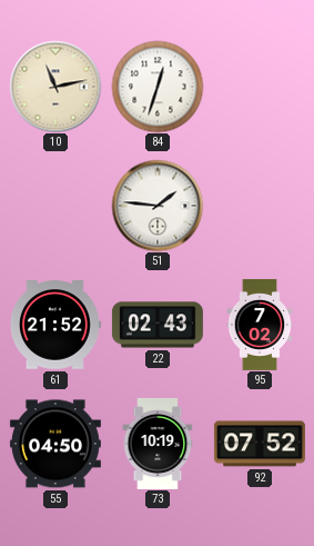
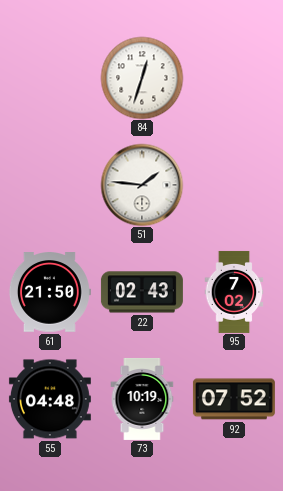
10: 11:13 -> none (55, 87)
61: 21:52 -> 21:50 (50, 292)
55: 04:50 -> 04:48 (50, 399)
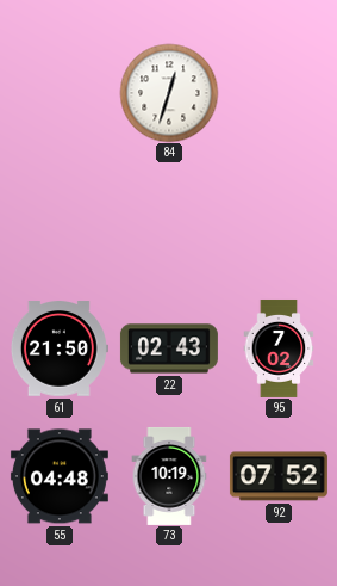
51: 1:46 -> none (142, 185)
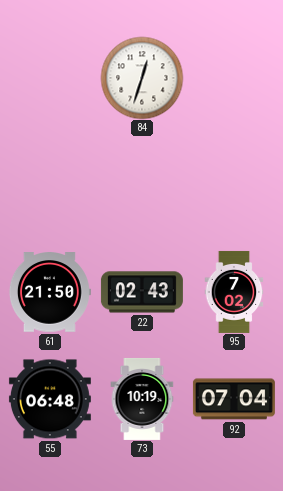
55: 04:48 -> 06:48 (50, 399)
92: 07:52 -> 07:04 (234, 399)
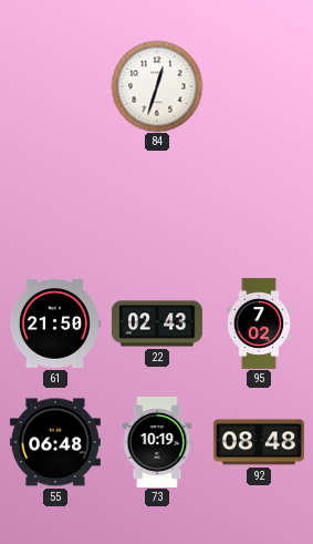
92: 07:04 -> 08:48 (259, 442)
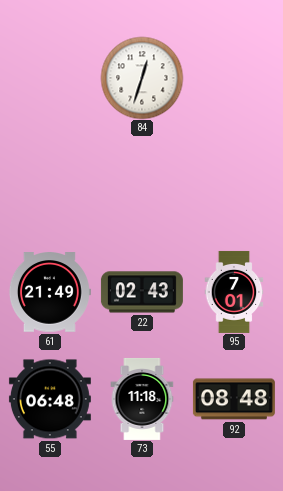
61: 21:50 -> 21:49 (50, 292)
95: 7:02 -> 7:01 (234, 292)
73: 10:19 -> 11:18 (142, 399)
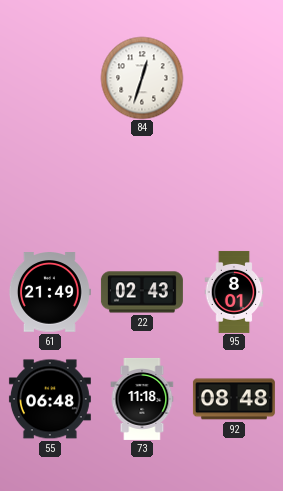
95: 7:01 -> 8:01 (234, 292)
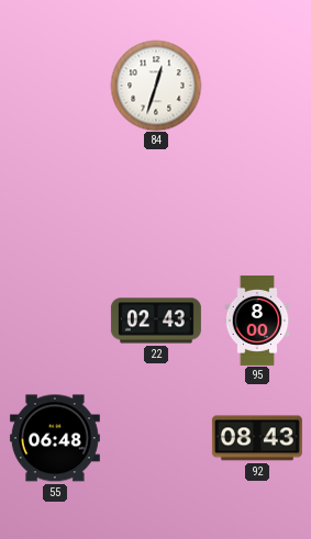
61: 21:49 -> none (50, 292)
95: 8:01 -> 8:00 (257, 321)
73: 11:18 -> none (142, 399)
92: 08:48 -> 08:43 (257, 438)
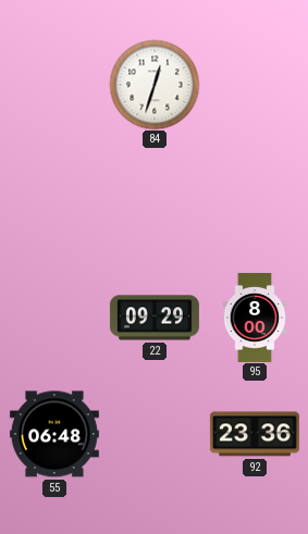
22: 02:43 -> 09:29 (155, 318)
92: 08:43 -> 23:36 (255, 434)
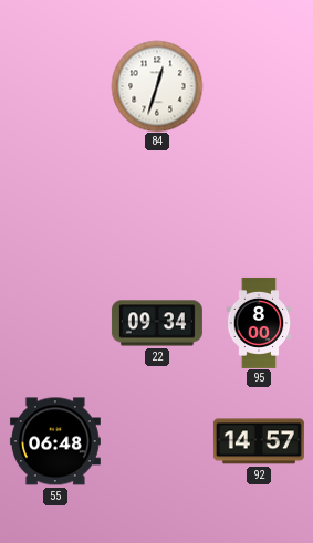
22: 09:29 -> 09:34 (157, 323)
92: 23:36 -> 14:57 (259, 441)
